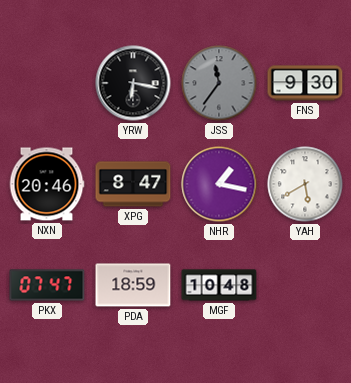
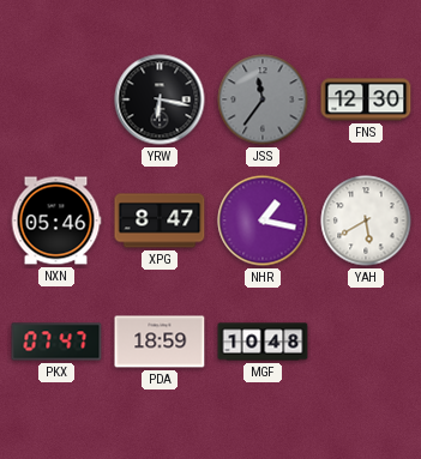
FNS: 9:30 -> 12:30 (366, 99)
NXN: 20:46 -> 05:46 (56, 221)
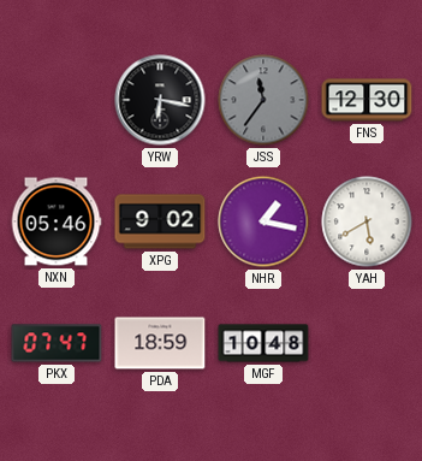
XPG: 8:47 -> 9:02 (160, 221)
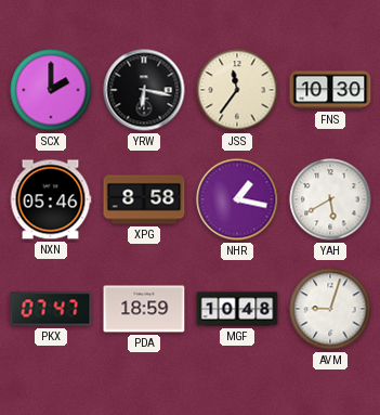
SCX: none -> 2:00 (51, 90)
JSS dial: grey -> cream (237, 90)
FNS: 12:30 -> 10:30 (330, 90)
XPG: 9:02 -> 8:58 (144, 199)
AVM: none -> 9:03 (330, 309)
